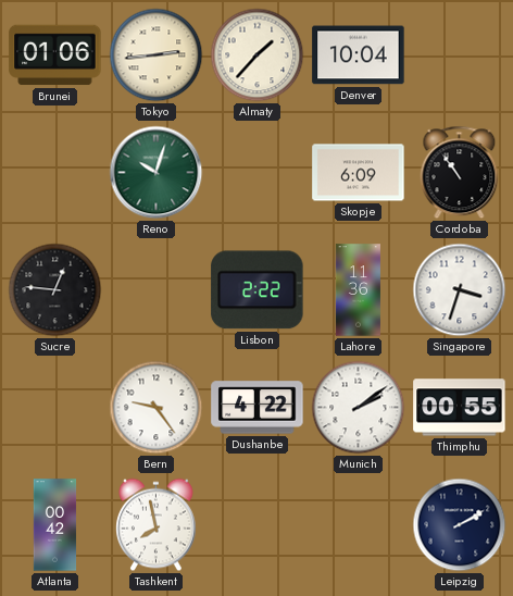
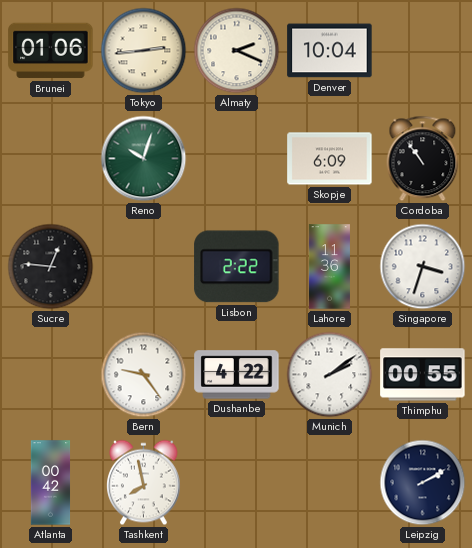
Almaty: 1:37 -> 2:19 (237, 51)
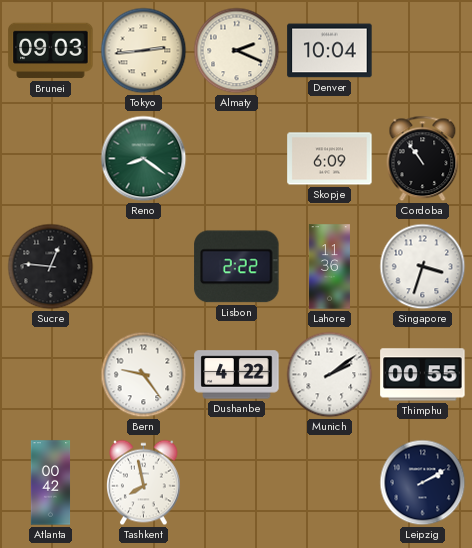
Brunei: 01:06 -> 09:03 (51, 51)
Reno: 10:03 -> 8:21 (144, 159)
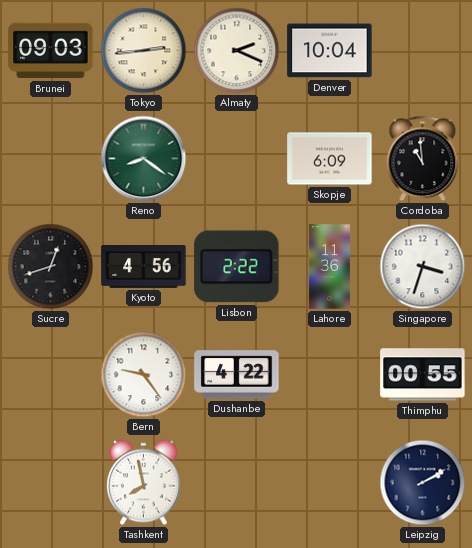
Cordoba: 10:54 -> 10:59 (423, 159)
Sucre: 12:46 -> 12:42 (51, 267)
Kyoto: none -> 4:56 (144, 267)
Munich: 2:09 -> none (330, 375)
Atlanta: 00:42 -> none (51, 483)
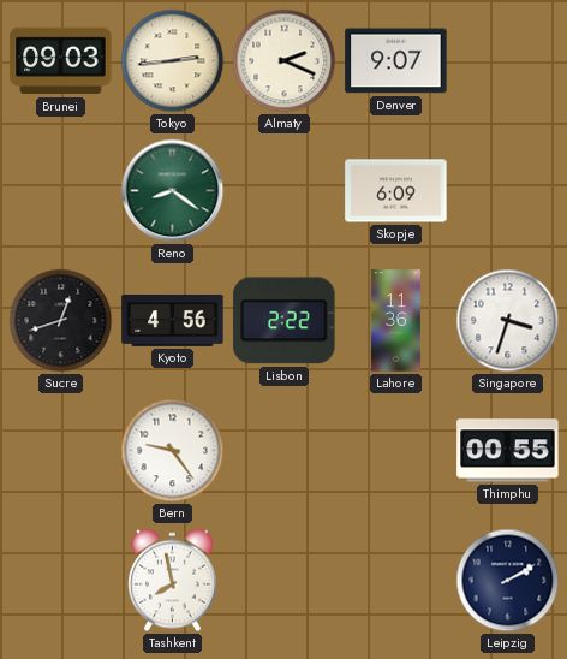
Denver: 10:04 -> 9:07 (396, 61)
Cordoba: 10:59 -> none (423, 159)
Dushanbe: 4:22 -> none (237, 375)
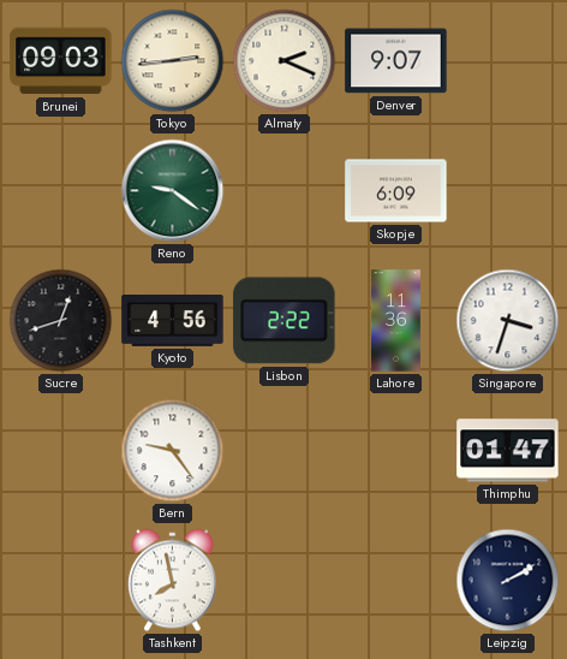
Reno: 8:21 -> 9:21 (173, 191)
Thimphu: 00:55 -> 01:47 (508, 451)
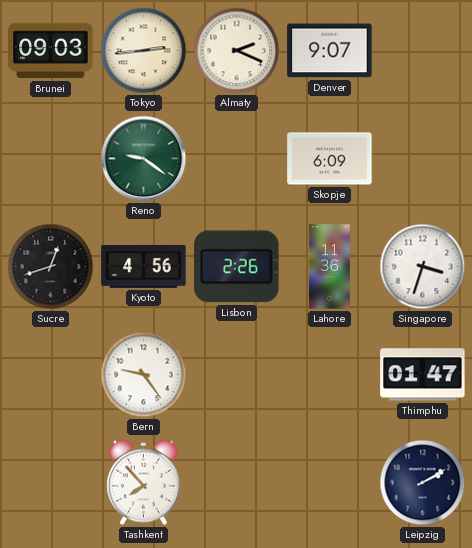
Lisbon: 2:22 -> 2:26 (237, 267)
Tashkent: 7:58 -> 7:53 (144, 483)
